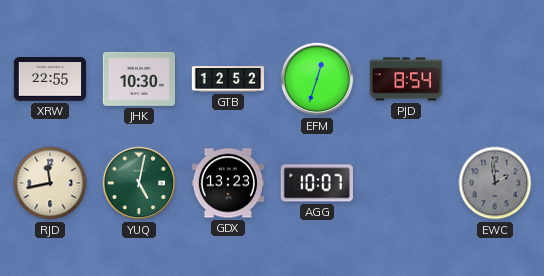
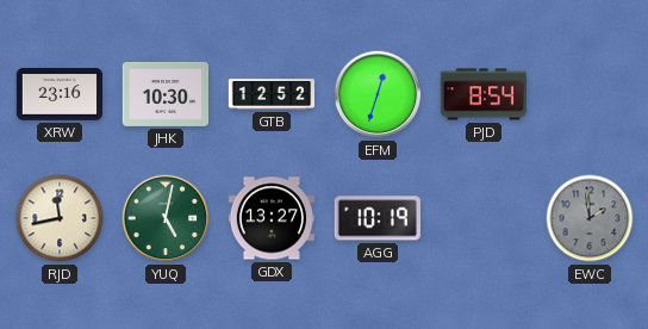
XRW: 22:55 -> 23:16 (60, 94)
GDX: 13:23 -> 13:27 (270, 218)
AGG: 10:07 -> 10:19 (378, 218)
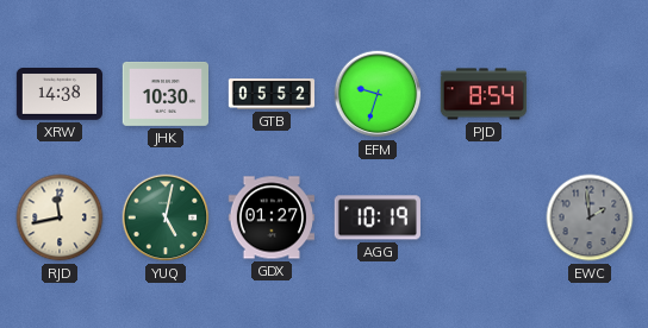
XRW: 23:16 -> 14:38 (60, 94)
GTB: 12:52 -> 05:52 (272, 94)
EFM: 12:33 -> 9:33 (378, 94)
GDX: 13:27 -> 01:27 (270, 217)
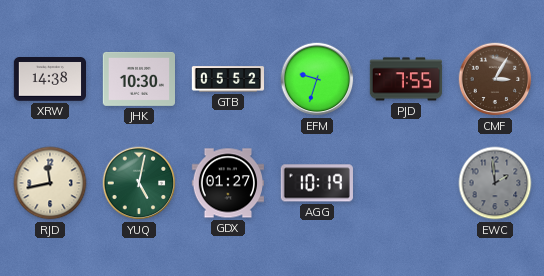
PJD: 8:54 -> 7:55 (406, 79)
CMF: none -> 3:05 (495, 79)
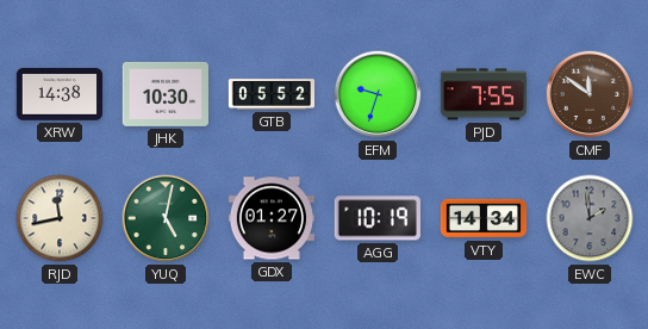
CMF: 3:05 -> 11:51 (590, 94)
VTY: none -> 14:34 (484, 218)
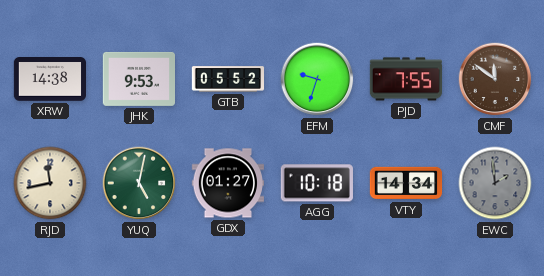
JHK: 10:30 -> 9:53 (138, 79)
AGG: 10:19 -> 10:18 (317, 183)
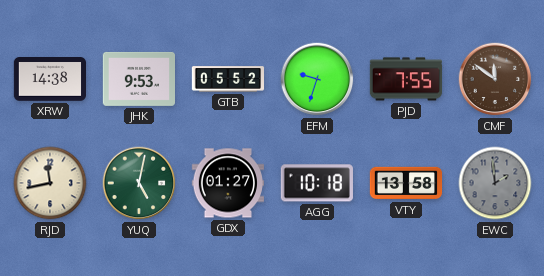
VTY: 14:34 -> 13:58 (406, 183)
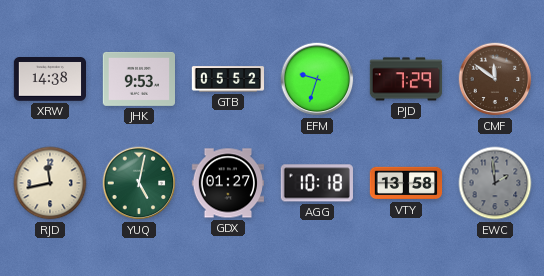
PJD: 7:55 -> 7:29 (406, 79)
